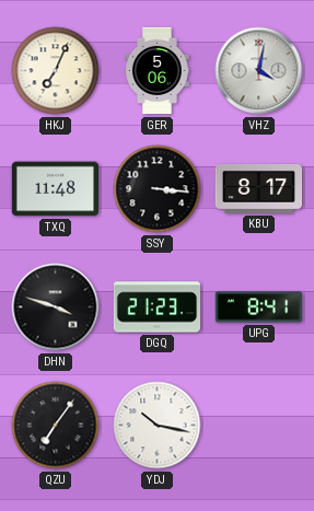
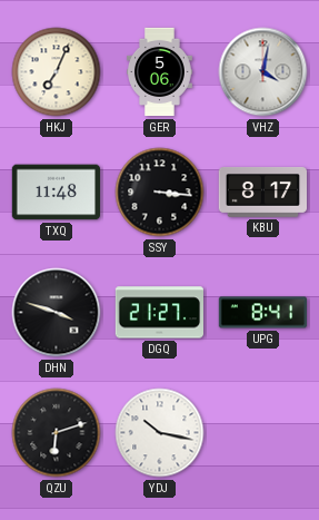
DGQ: 21:23 -> 21:27 (159, 313)
QZU: 7:06 -> 6:12 (57, 433)
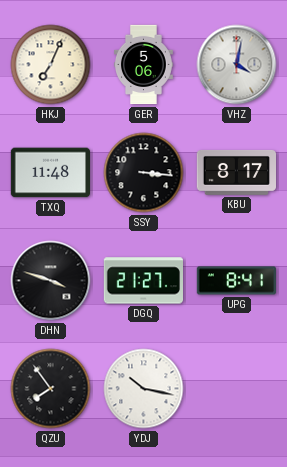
QZU: 6:12 -> 7:54 (51, 389)
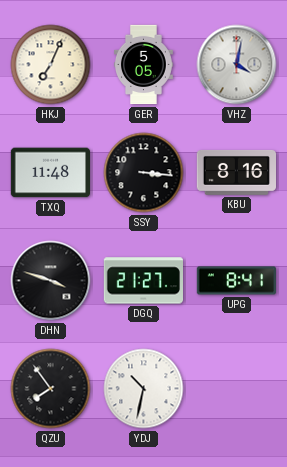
GER: 5:06 -> 5:05 (144, 65)
KBU: 8:17 -> 8:16 (236, 173)
YDJ: 10:17 -> 10:32 (144, 389)
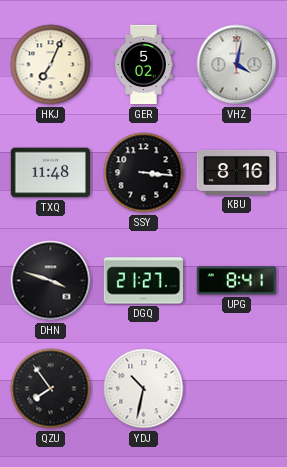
GER: 5:05 -> 5:02 (144, 65)
